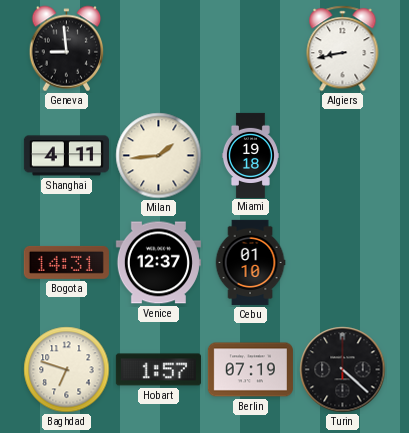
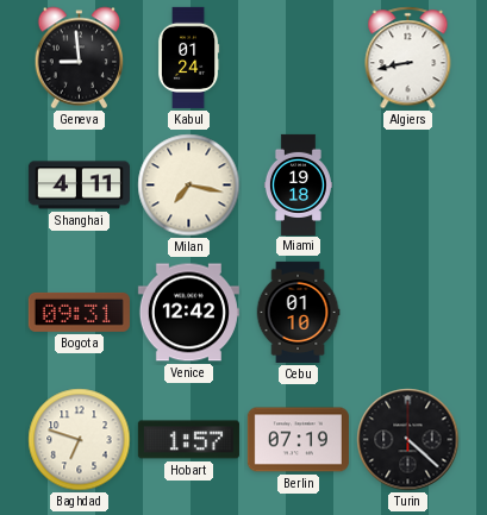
Kabul: none -> 01:24 (188, 57)
Milan: 1:44 -> 7:17 (189, 186)
Bogota: 14:31 -> 09:31 (79, 312)
Venice: 12:37 -> 12:42 (188, 313)
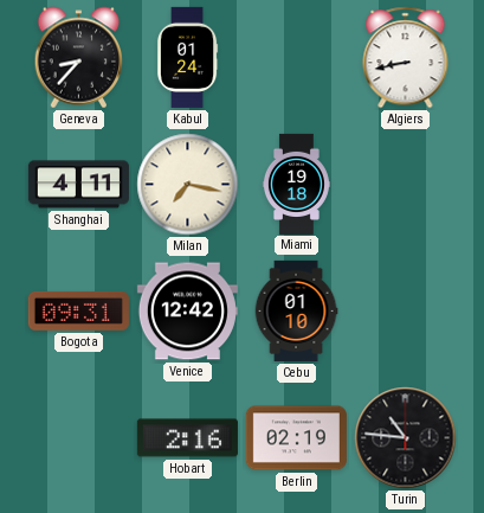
Geneva: 8:59 -> 8:37 (79, 58)
Baghdad: 6:48 -> none (80, 440)
Hobart: 1:57 -> 2:16 (187, 438)
Berlin: 07:19 -> 02:19 (296, 438)
Turin: 4:22 -> 10:46 (406, 438)
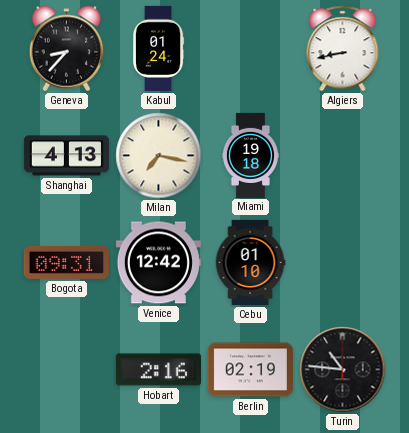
Shanghai: 4:11 -> 4:13 (66, 156)
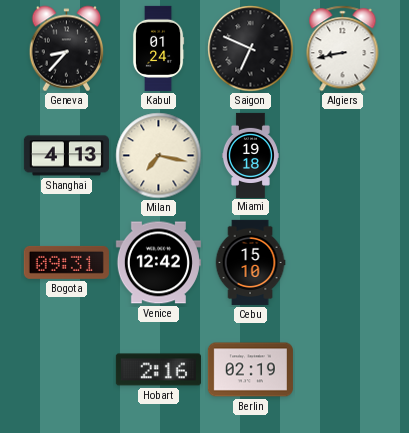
Saigon: none -> 6:49 (251, 49)
Cebu: 01:10 -> 15:10 (250, 262)
Turin: 10:46 -> none (343, 370)
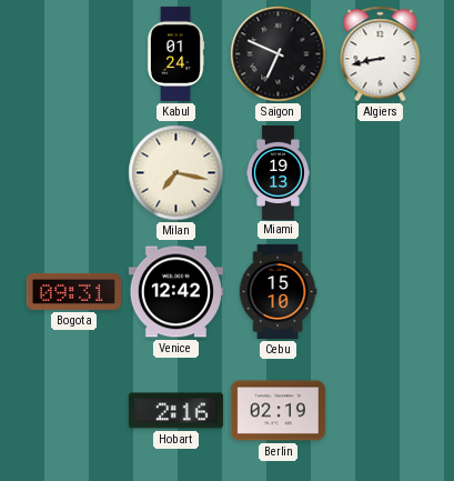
Geneva: 8:37 -> none (67, 49)
Shanghai: 4:13 -> none (66, 156)
Miami: 19:18 -> 19:13 (278, 172)
